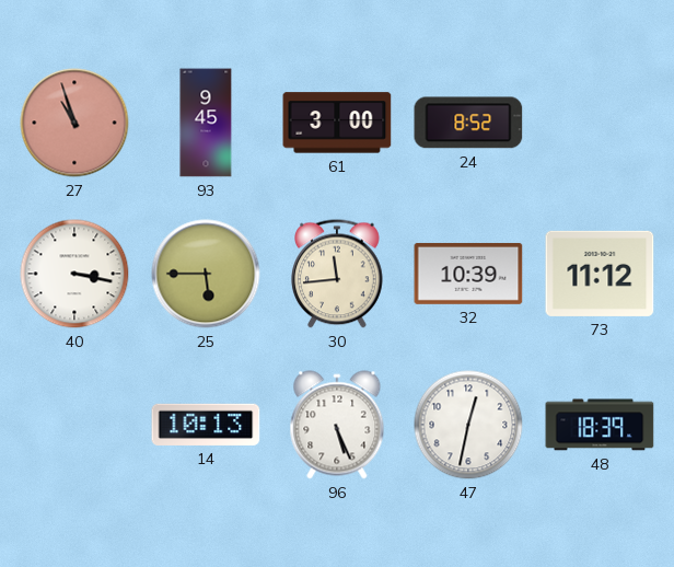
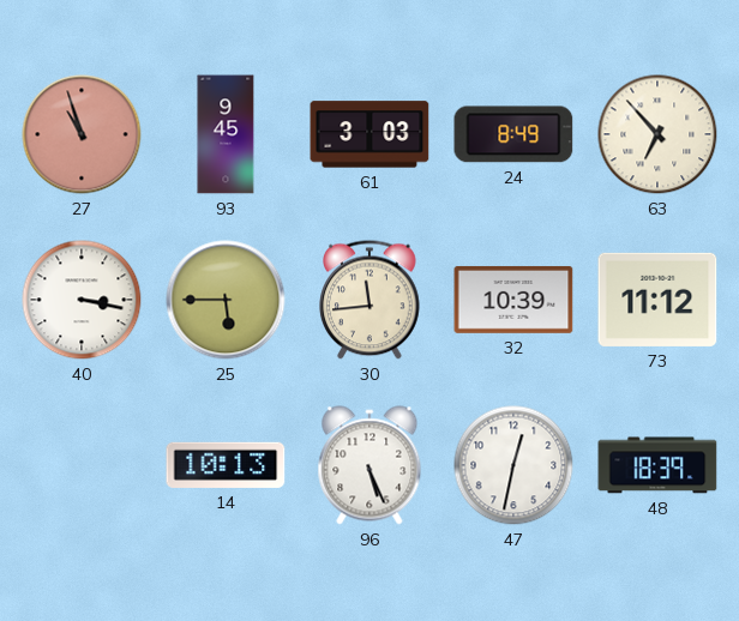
61: 3:00 -> 3:03 (369, 134)
24: 8:52 -> 8:49 (513, 134)
63: none -> 6:53 (657, 134)
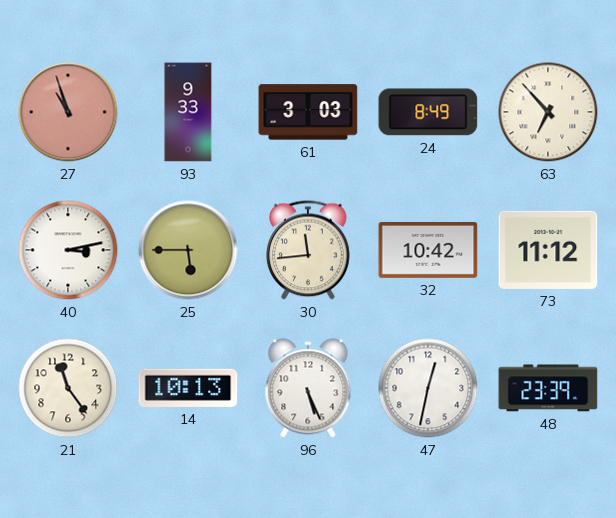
93: 9:45 -> 9:33 (188, 112)
40: 3:17 -> 3:13 (68, 250)
32: 10:39 -> 10:42 (428, 250)
21: none -> 11:24 (68, 388)
48: 18:39 -> 23:39 (548, 388)
